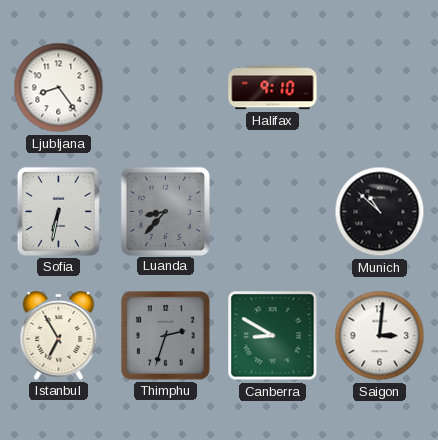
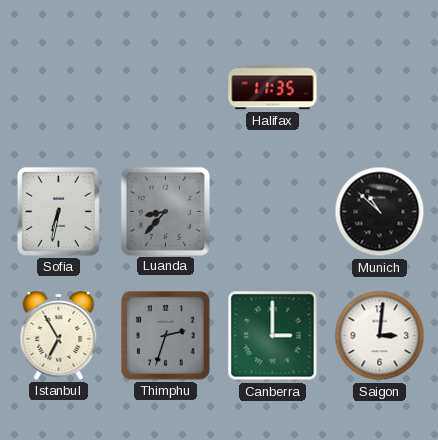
Ljubljana: 8:24 -> none (59, 88)
Halifax: 9:10 -> 11:35 (273, 88)
Canberra: 8:50 -> 3:00 (273, 336)
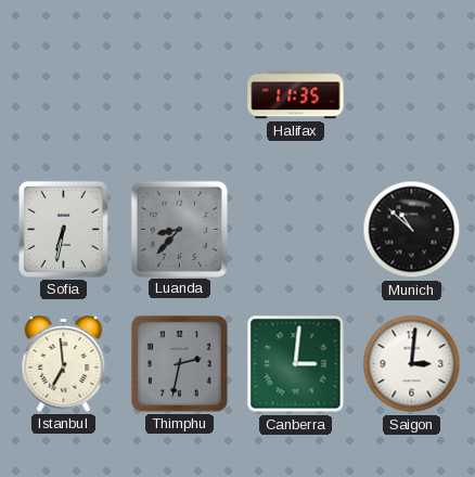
Istanbul: 6:55 -> 6:59 (64, 363)
Thimphu: 2:33 -> 2:32 (180, 364)
Canberra: 3:00 -> 3:01 (296, 364)
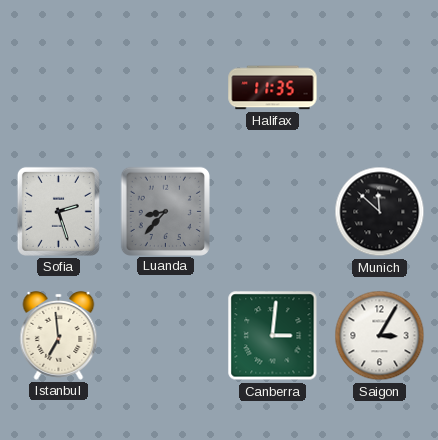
Sofia: 6:32 -> 2:27 (58, 211)
Munich: 10:52 -> 11:52 (380, 212)
Thimphu: 2:32 -> none (180, 364)
Saigon: 3:01 -> 3:05 (380, 336)
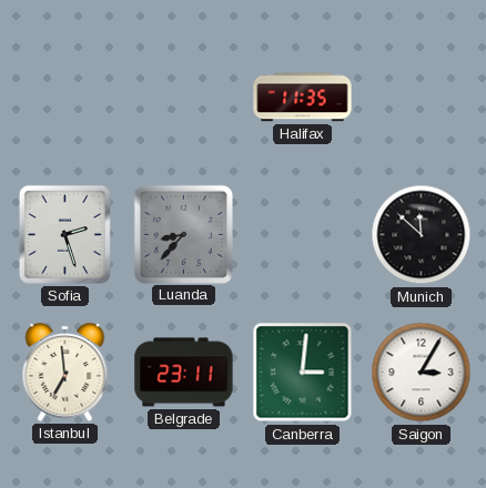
Belgrade: none -> 23:11 (184, 373)
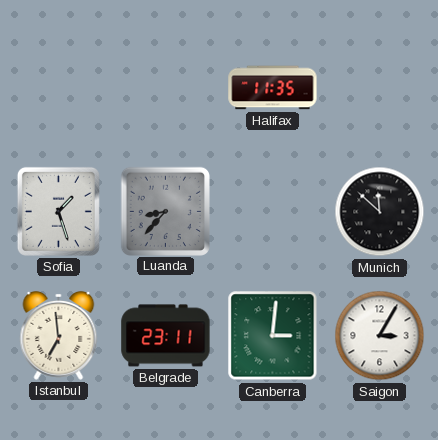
Sofia: 2:27 -> 1:27 (58, 211)
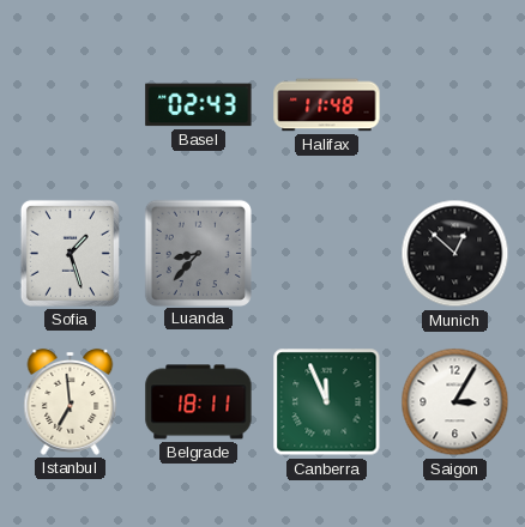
Basel: none -> 02:43 (199, 105)
Halifax: 11:35 -> 11:48 (327, 105)
Munich: 11:52 -> 12:52 (455, 254)
Belgrade: 23:11 -> 18:11 (199, 402)
Canberra: 3:01 -> 11:56 (327, 402)
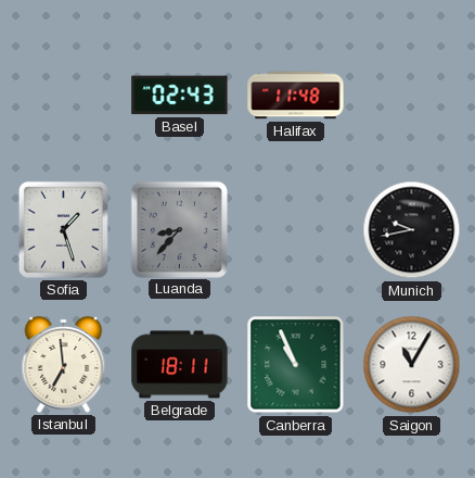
Munich: 12:52 -> 9:43 (412, 230)
Canberra: 11:56 -> 10:56 (296, 365)
Saigon: 3:05 -> 11:05 (412, 365)
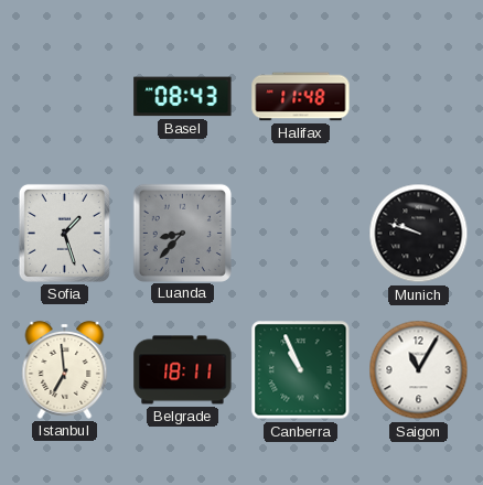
Basel: 02:43 -> 08:43 (183, 97)
Munich: 9:43 -> 9:48 (419, 234)
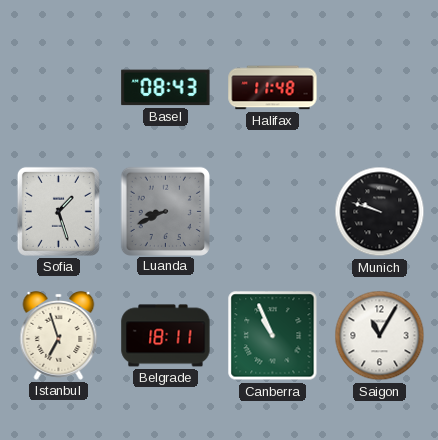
Luanda: 8:37 -> 8:41 (165, 211)
Istanbul: 6:59 -> 6:57 (59, 335)
